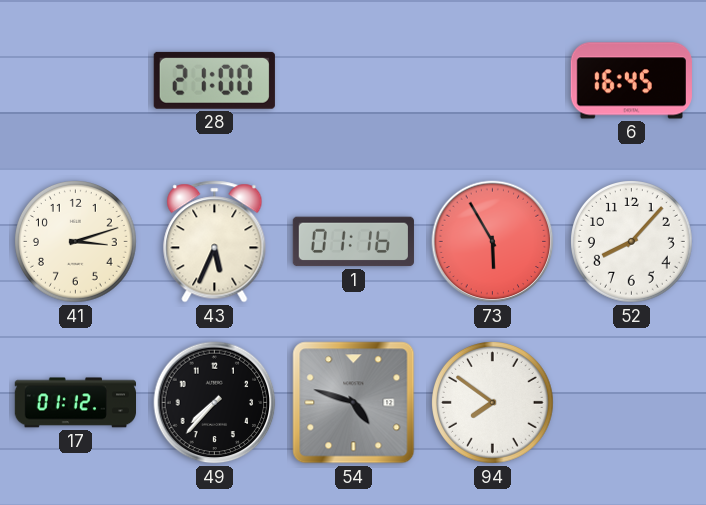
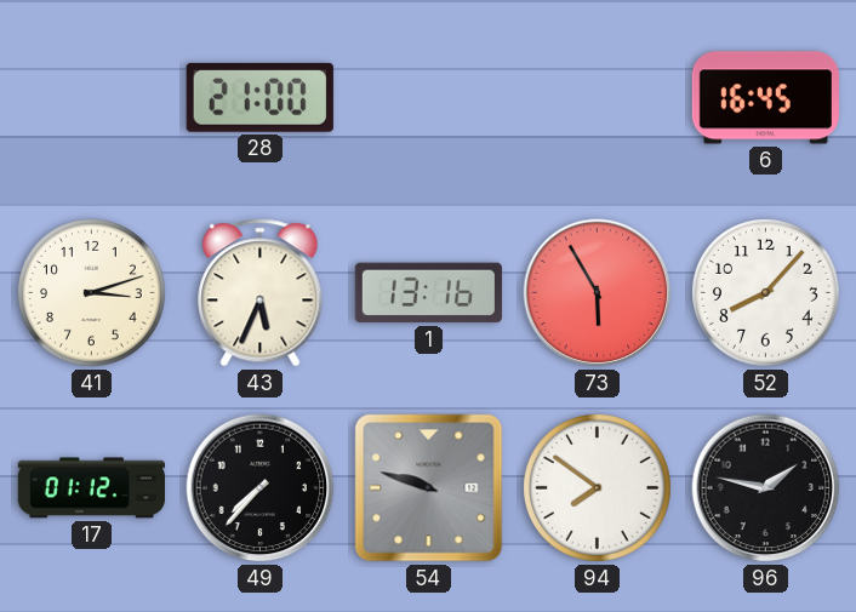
1: 01:16 -> 13:16 (428, 293)
54: 4:48 -> 9:48 (429, 488)
96: none -> 1:47 (766, 488)
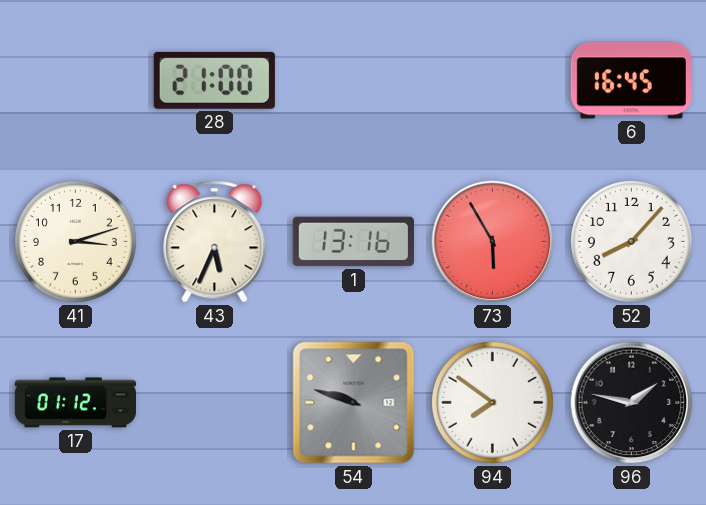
49: 7:37 -> none (261, 488)
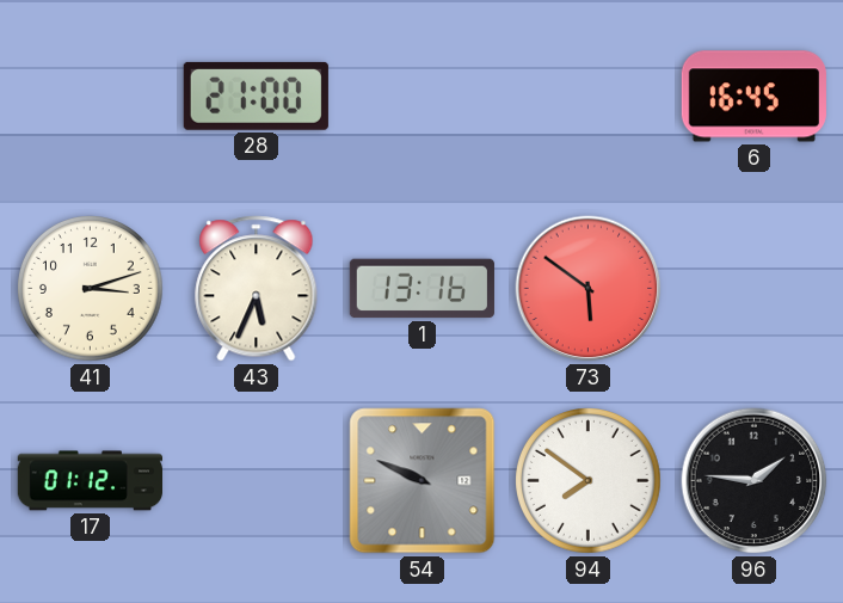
73: 5:55 -> 5:51 (589, 289)
52: 8:07 -> none (632, 242)
54: 9:48 -> 9:49 (423, 481)
96: 1:47 -> 1:46 (755, 481)
